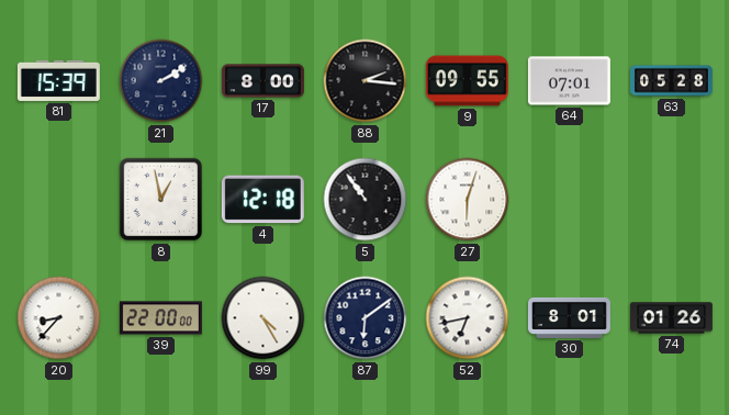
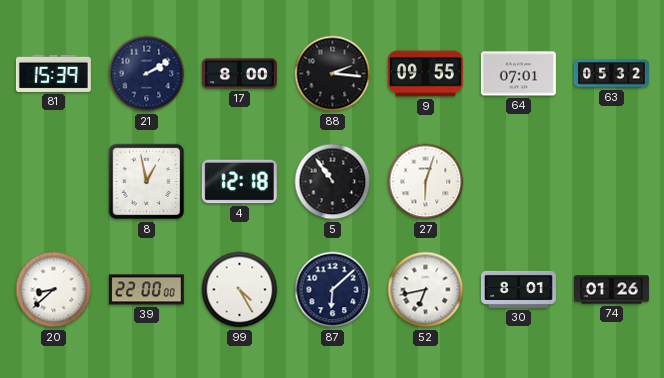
63: 05:28 -> 05:32 (611, 74)
20: 8:37 -> 8:38 (54, 290)
87: 6:09 -> 6:08 (333, 290)
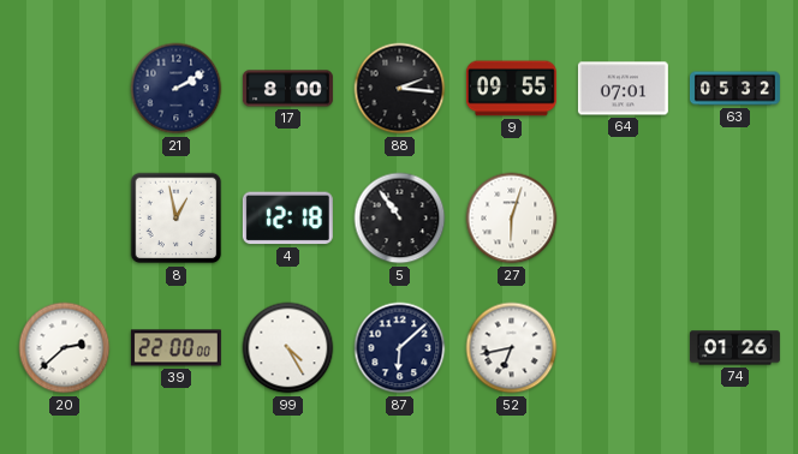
81: 15:39 -> none (53, 73)
20: 8:38 -> 2:38 (65, 348)
30: 8:01 -> none (518, 289)
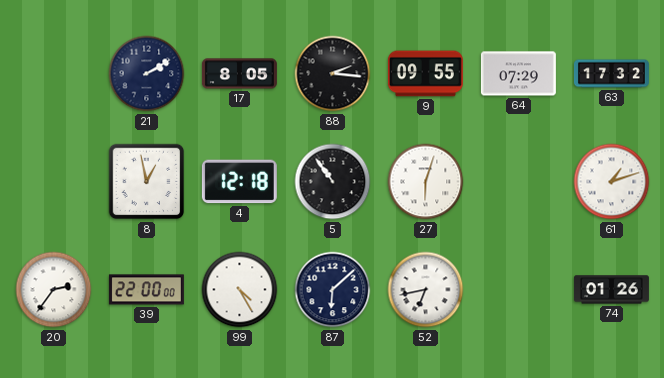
17: 8:00 -> 8:05 (239, 74)
64: 07:01 -> 07:29 (518, 74)
63: 05:32 -> 17:32 (611, 74)
61: none -> 1:12 (612, 182)
20: 2:38 -> 2:36 (54, 290)
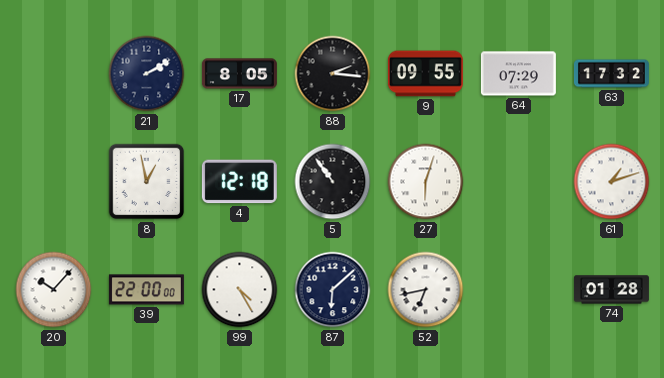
20: 2:36 -> 10:07 (54, 290)
74: 01:26 -> 01:28 (611, 290)
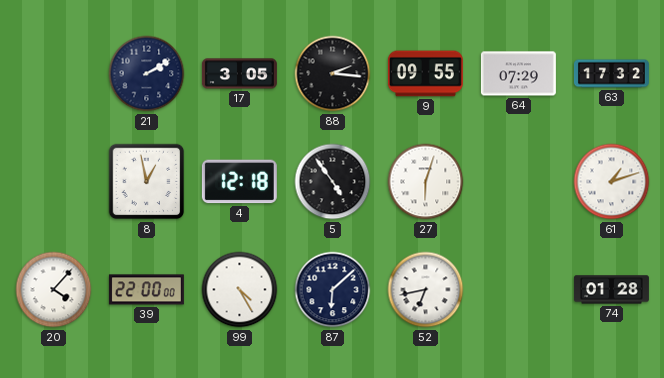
17: 8:05 -> 3:05 (239, 74)
5: 10:54 -> 4:54 (333, 182)
20: 10:07 -> 4:07 (54, 290)
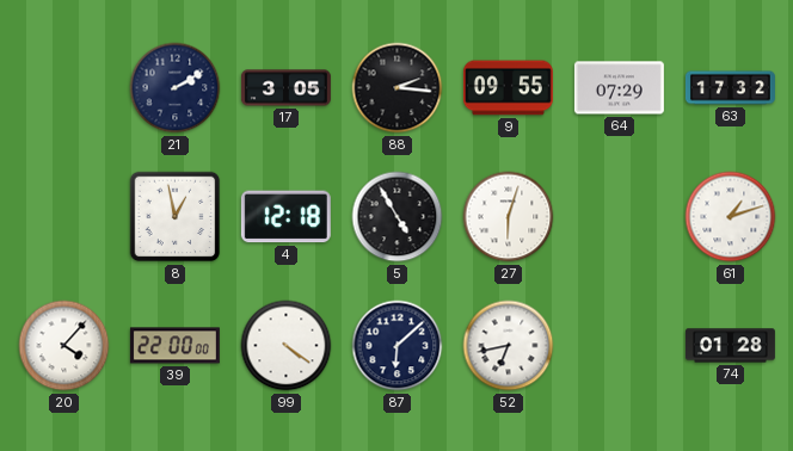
5: 4:54 -> 4:55 (398, 217)
99: 4:25 -> 4:21 (287, 346)
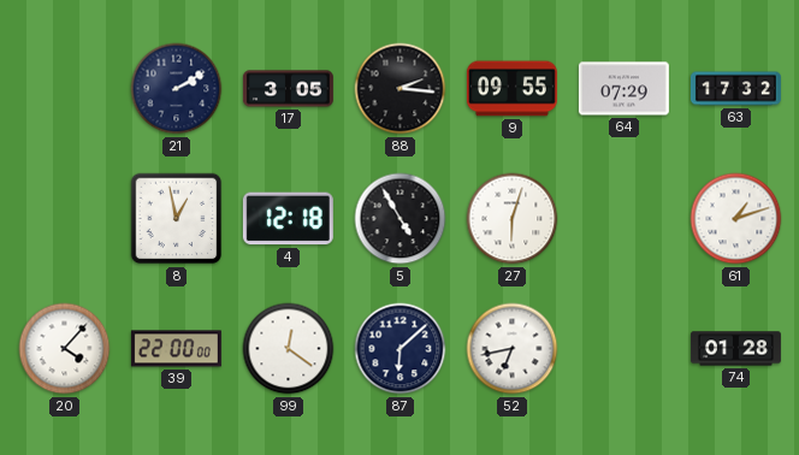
99: 4:21 -> 12:21 (289, 349)
